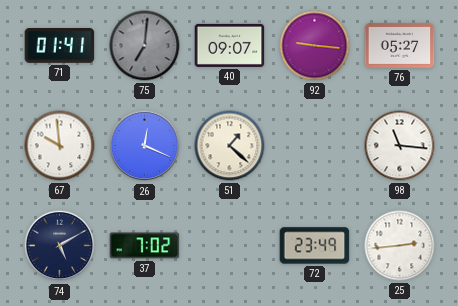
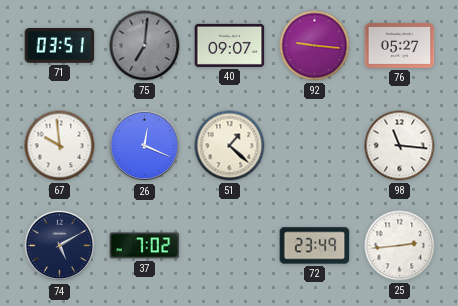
71: 01:41 -> 03:51 (60, 46)
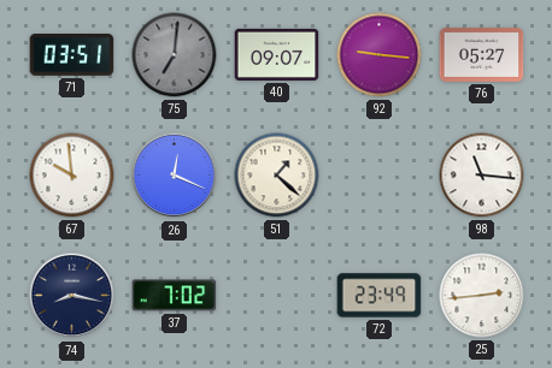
74: 5:10 -> 8:17 (72, 296)
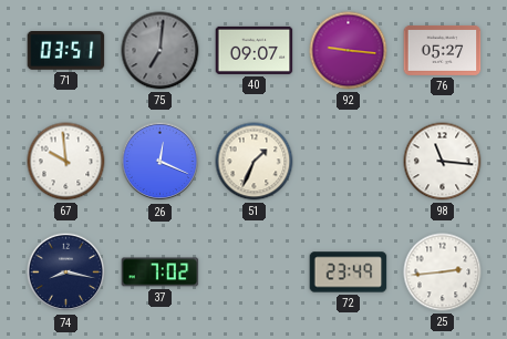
51: 1:22 -> 1:34 (255, 162)
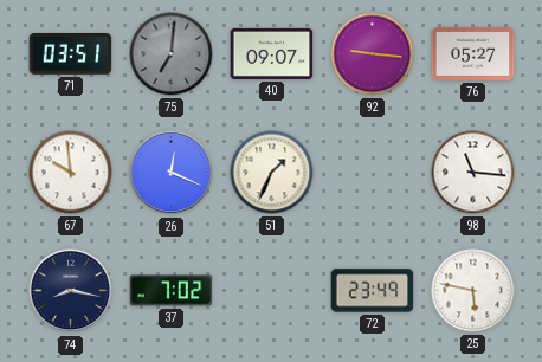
25: 2:44 -> 5:47 (473, 291)
